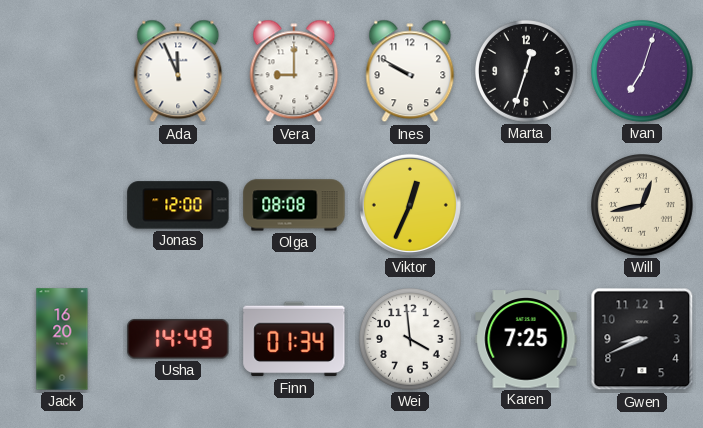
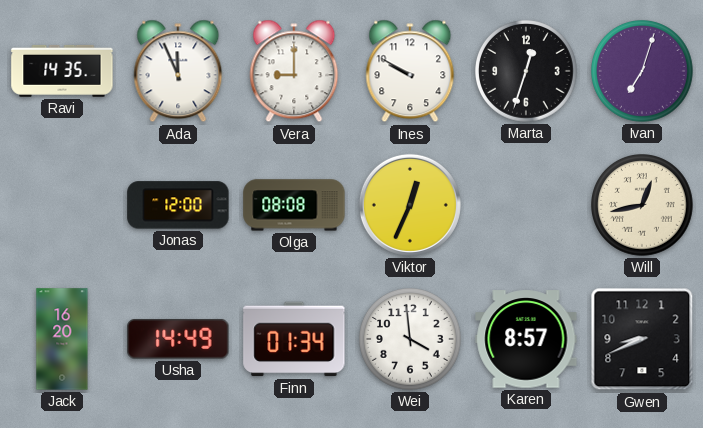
Ravi: none -> 14:35 (62, 71)
Karen: 7:25 -> 8:57 (526, 339)
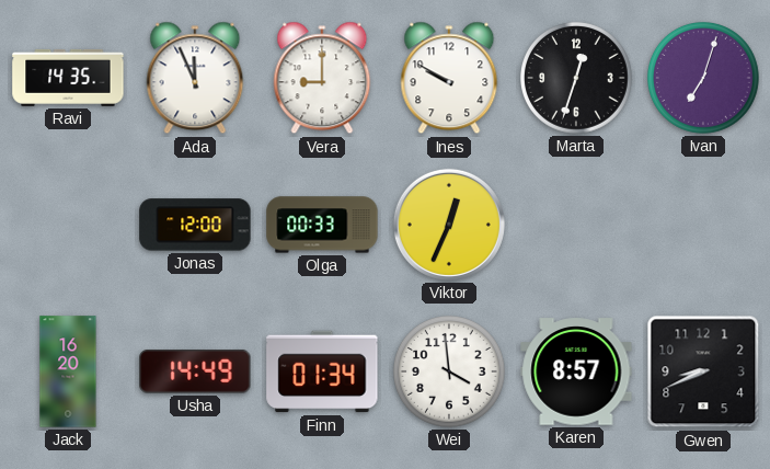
Olga: 08:08 -> 00:33 (322, 225)
Will: 12:43 -> none (643, 206)
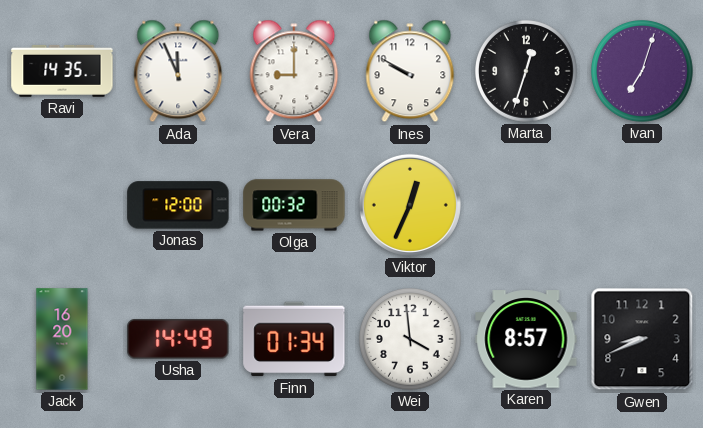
Olga: 00:33 -> 00:32 (294, 205)
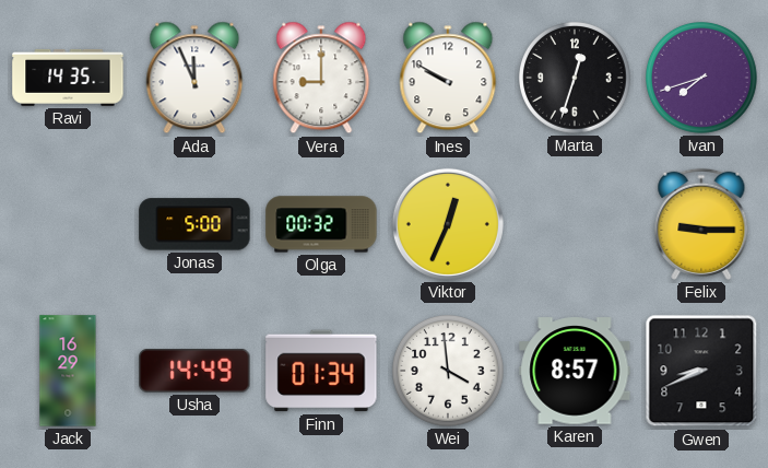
Ivan: 7:03 -> 7:42 (702, 79)
Jonas: 12:00 -> 5:00 (194, 224)
Felix: none -> 9:15 (701, 224)
Jack: 16:20 -> 16:29 (68, 371)
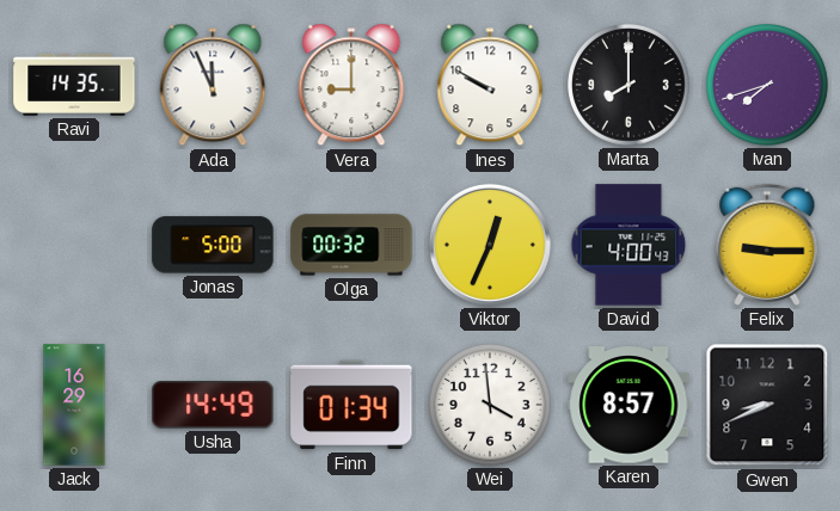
Marta: 12:33 -> 8:00 (630, 86)
David: none -> 4:00 (629, 245)
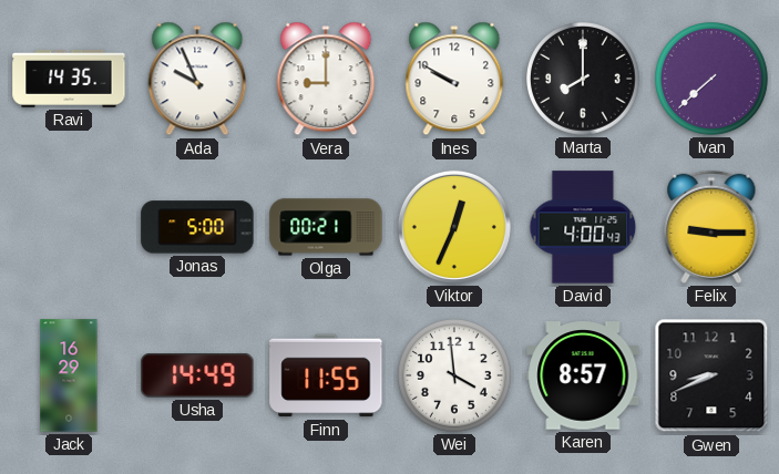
Ada: 11:56 -> 9:56 (197, 79)
Ivan: 7:42 -> 7:38 (713, 80)
Olga: 00:32 -> 00:21 (326, 227)
Finn: 01:34 -> 11:55 (326, 375)
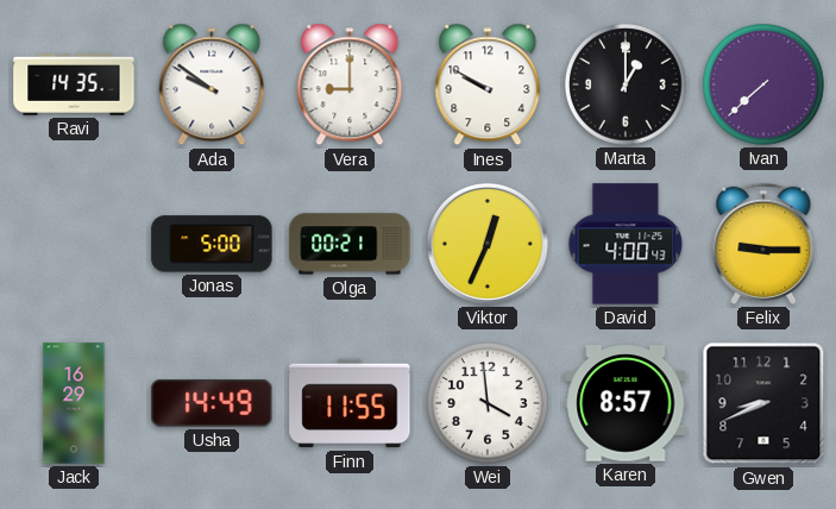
Ada: 9:56 -> 9:51 (212, 84)
Marta: 8:00 -> 1:00 (627, 86)
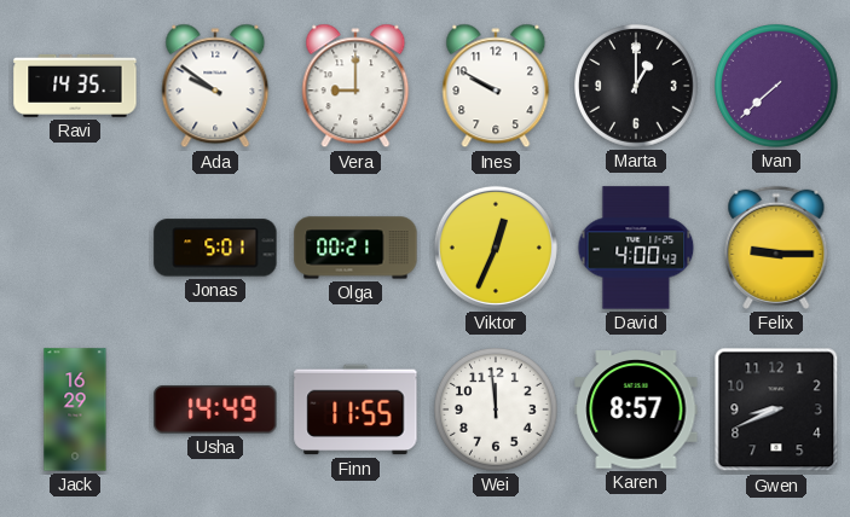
Jonas: 5:00 -> 5:01 (215, 248)
Wei: 3:59 -> 11:59 (497, 411)
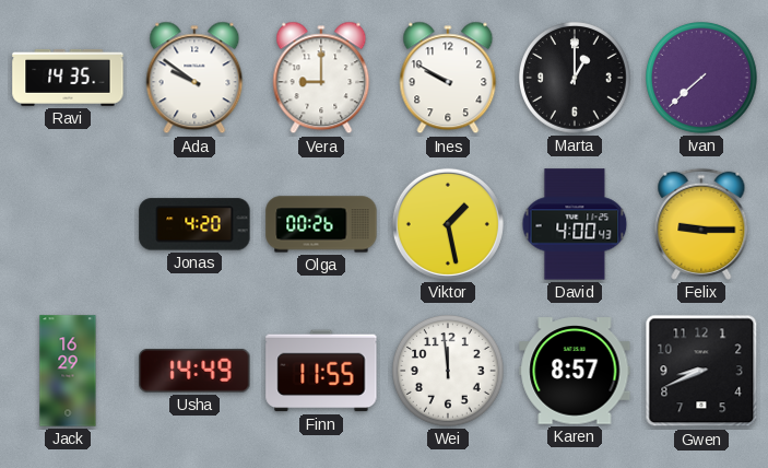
Jonas: 5:01 -> 4:20 (194, 224)
Olga: 00:21 -> 00:26 (321, 224)
Viktor: 12:34 -> 1:28 (448, 224)
